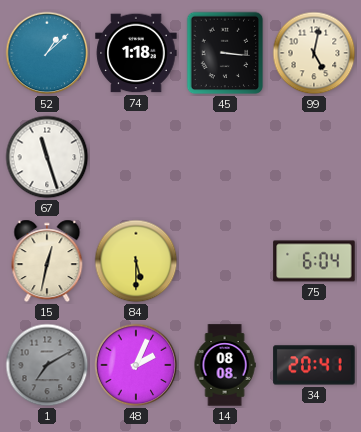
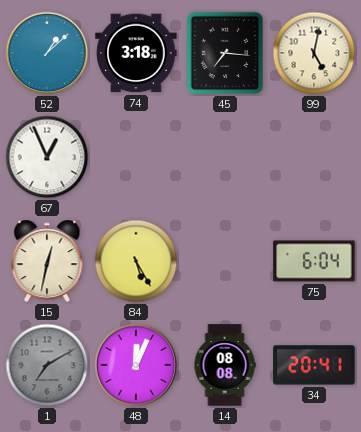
74: 1:18 -> 3:18 (136, 53)
45: 3:16 -> 7:16 (225, 53)
67: 11:27 -> 12:56 (47, 157)
84: 5:30 -> 5:25 (136, 261)
48: 2:04 -> 12:04 (136, 365)
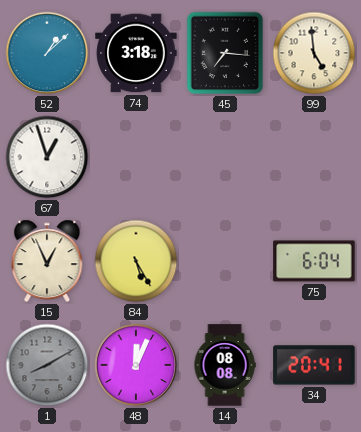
99: 5:02 -> 4:59 (314, 53)
67: 12:56 -> 12:57 (47, 157)
15: 12:32 -> 12:56 (47, 261)
1: 7:10 -> 8:10 (47, 365)
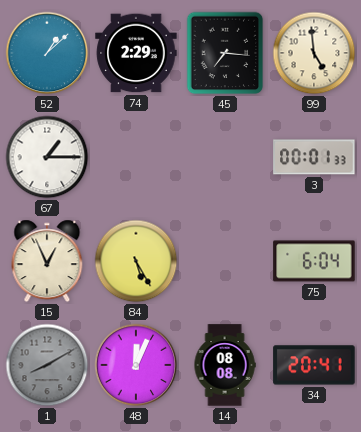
74: 3:18 -> 2:29 (136, 53)
67: 12:57 -> 1:15 (47, 157)
3: none -> 00:01 (314, 157)
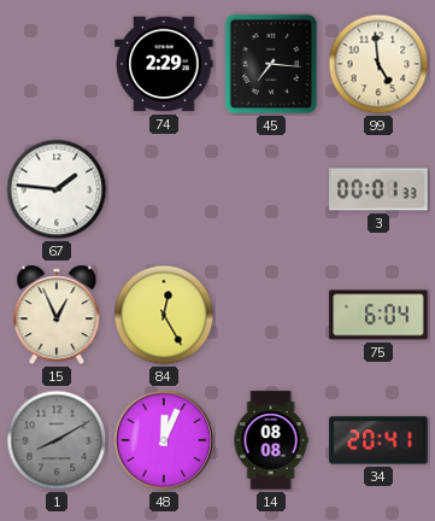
52: 1:08 -> none (47, 53)
67: 1:15 -> 1:46 (57, 189)
84: 5:25 -> 12:25 (164, 315)
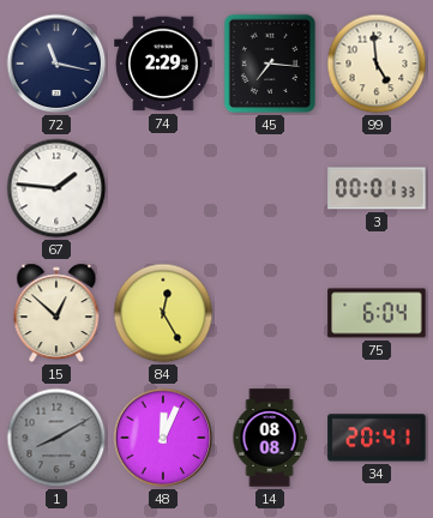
72: none -> 11:17 (56, 64)
15: 12:56 -> 12:52 (56, 313)
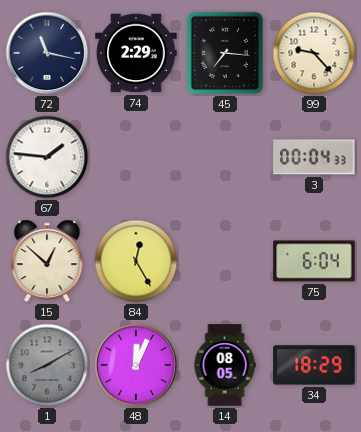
99: 4:59 -> 9:23 (314, 53)
3: 00:01 -> 00:04 (314, 157)
14: 08:08 -> 08:05 (225, 365)
34: 20:41 -> 18:29 (314, 365)
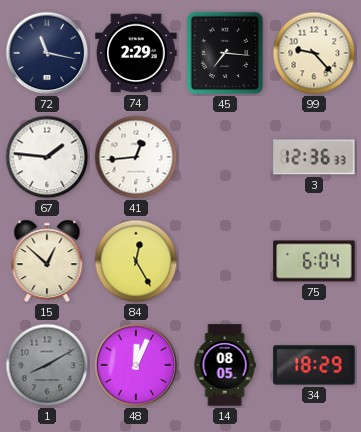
41: none -> 12:44 (136, 157)
3: 00:04 -> 12:36 (314, 157)
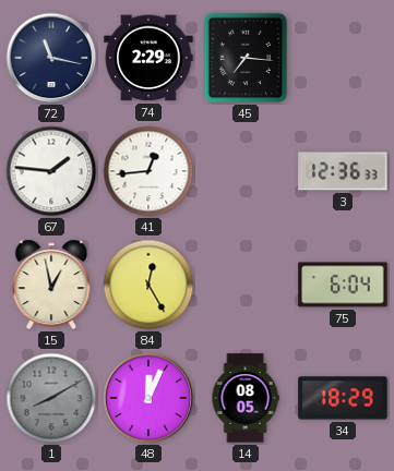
99: 9:23 -> none (314, 53)
15: 12:52 -> 12:58 (51, 285)
